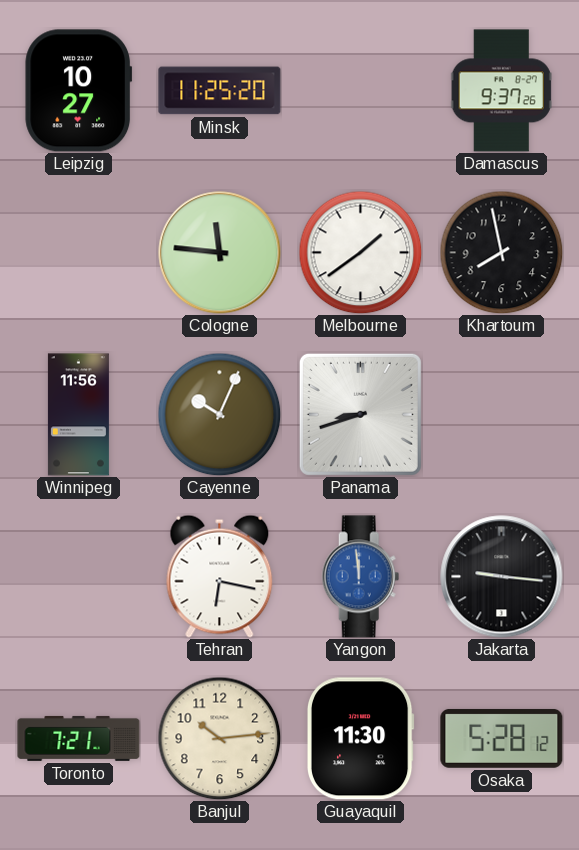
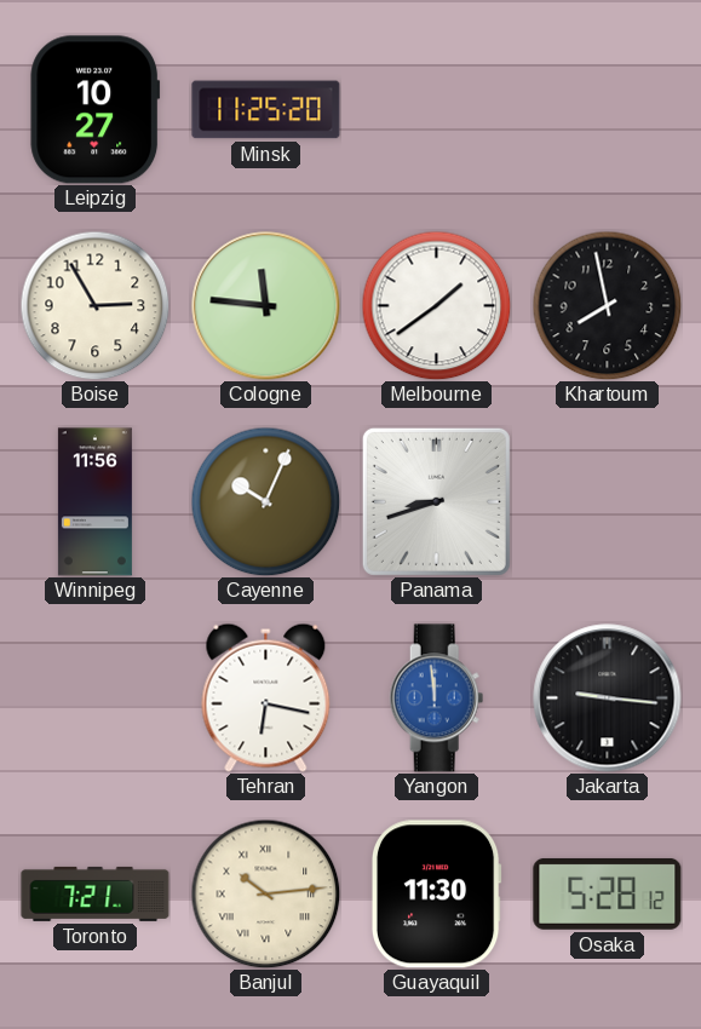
Damascus: 9:37 -> none (501, 91)
Boise: none -> 2:55 (94, 305)
Banjul numerals: Arabic -> Roman (265, 893)
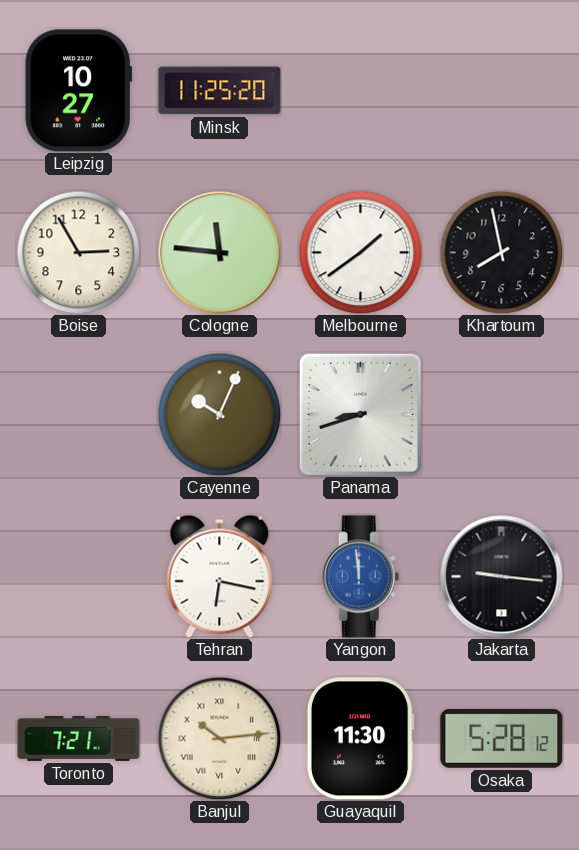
Winnipeg: 11:56 -> none (94, 502)
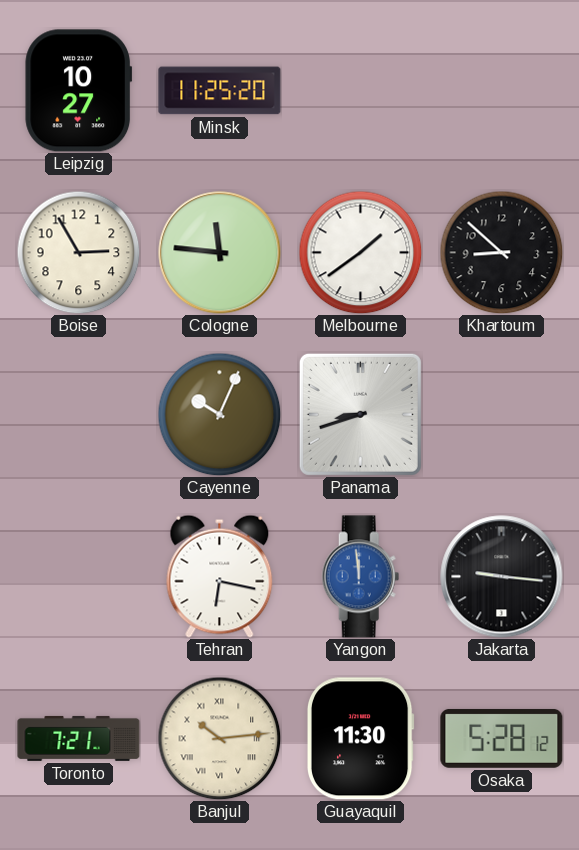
Khartoum: 7:58 -> 8:52 (501, 252)
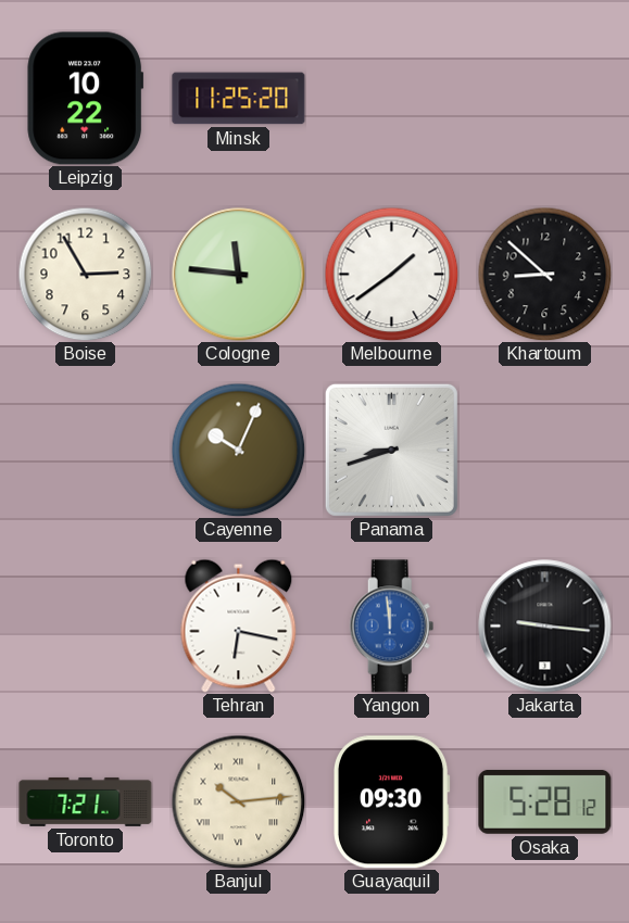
Leipzig: 10:27 -> 10:22 (86, 99)
Guayaquil: 11:30 -> 09:30 (391, 802)
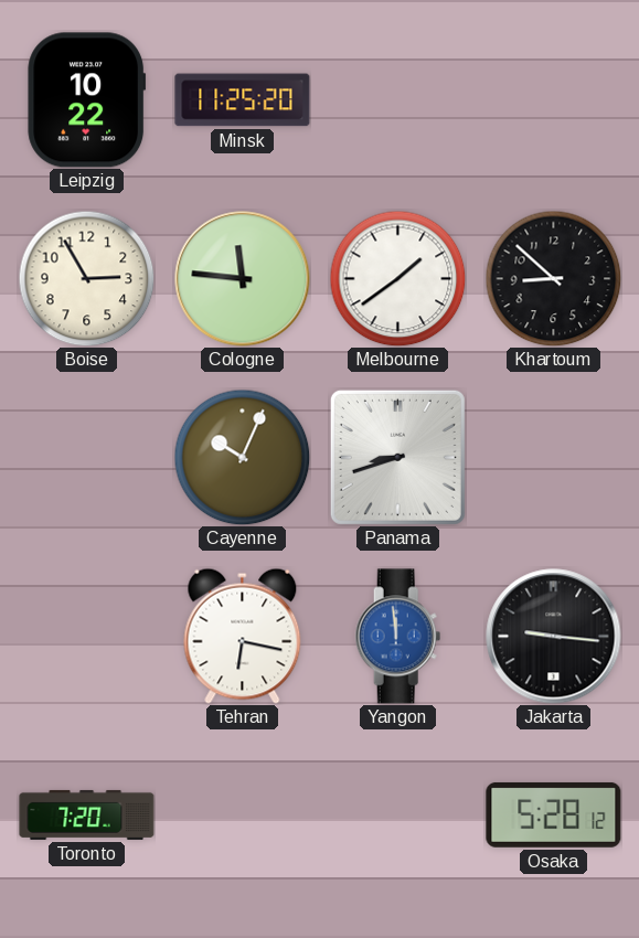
Toronto: 7:21 -> 7:20 (87, 814)
Banjul: 10:14 -> none (238, 801)
Guayaquil: 09:30 -> none (391, 802)
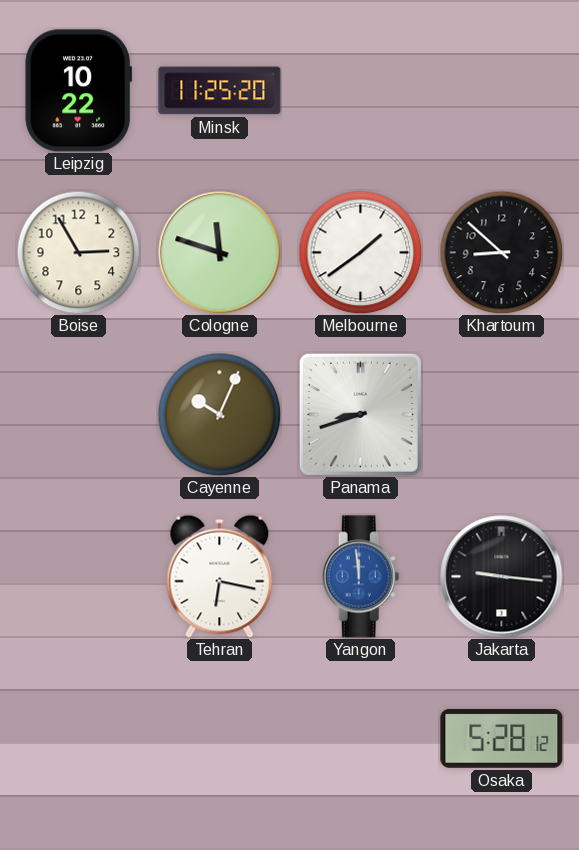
Cologne: 11:46 -> 11:48 (220, 253)
Toronto: 7:20 -> none (87, 814)
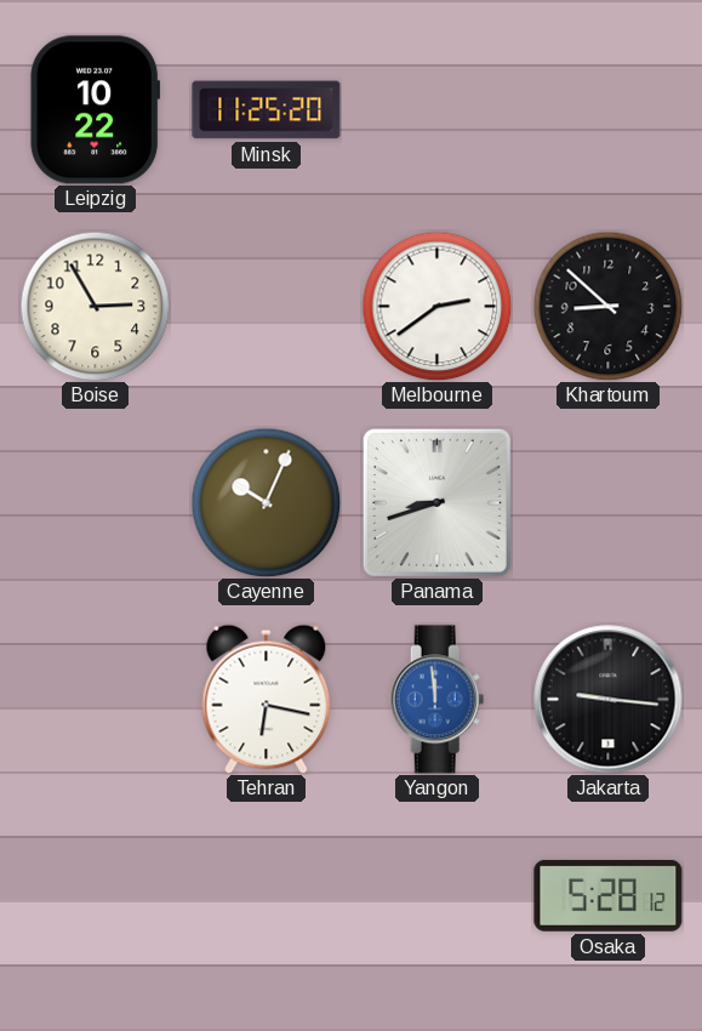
Cologne: 11:48 -> none (220, 253)
Melbourne: 1:39 -> 2:39 (436, 306)
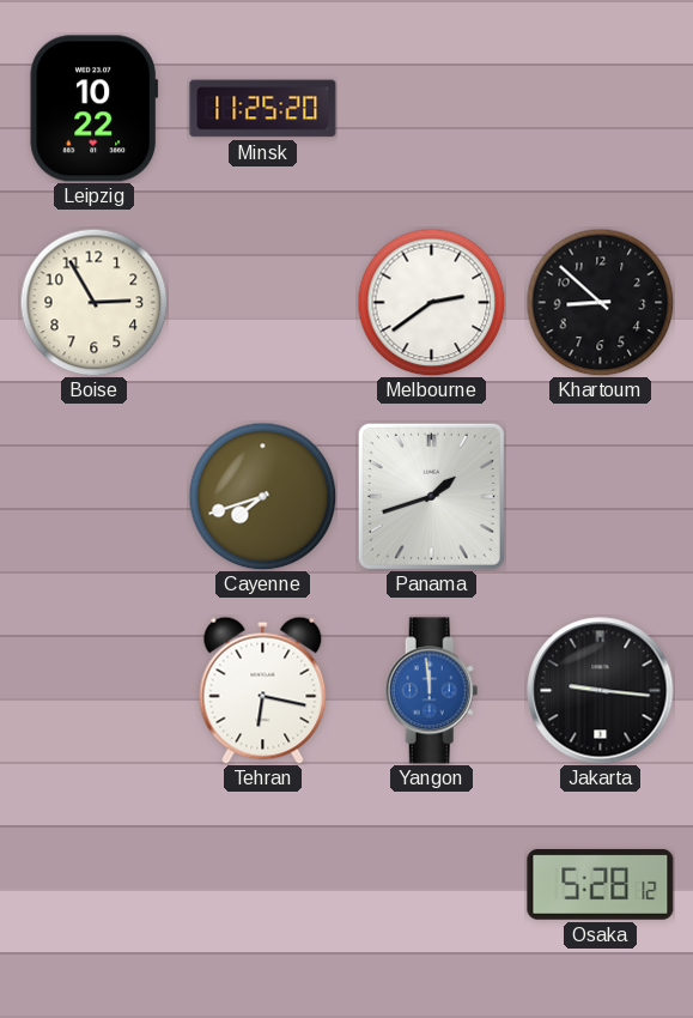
Cayenne: 10:04 -> 7:42 (262, 496)
Panama: 8:42 -> 1:42 (431, 496)
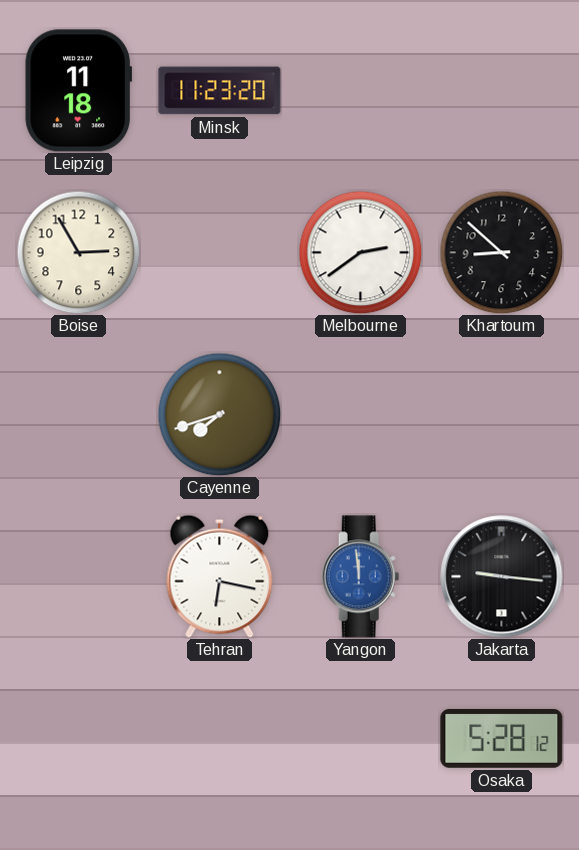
Leipzig: 10:22 -> 11:18 (79, 91)
Minsk: 11:25 -> 11:23 (220, 91)
Panama: 1:42 -> none (431, 496)
